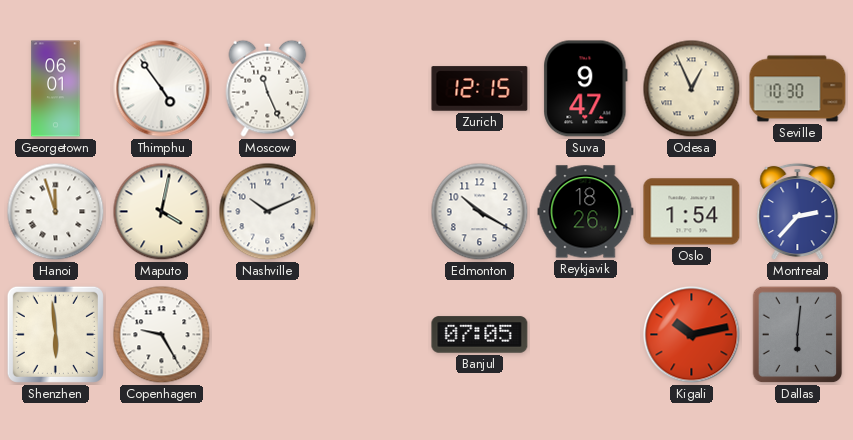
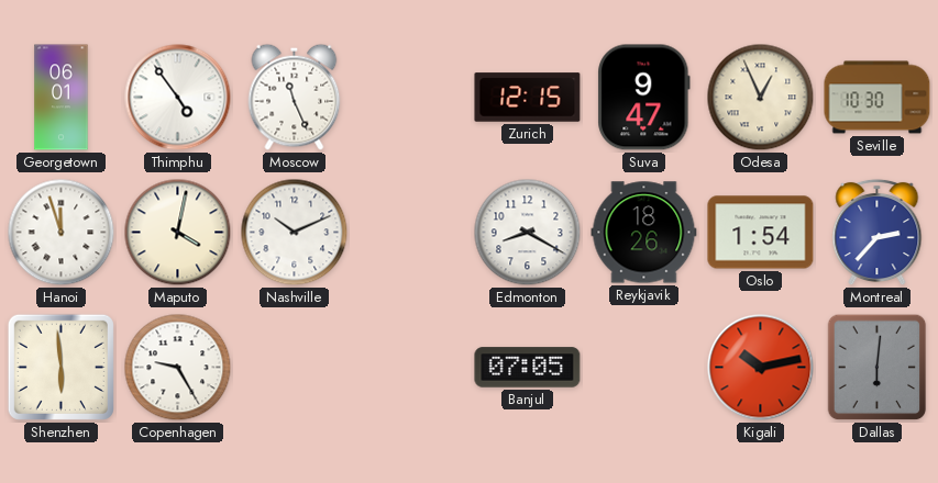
Edmonton: 10:20 -> 8:20 (528, 233)
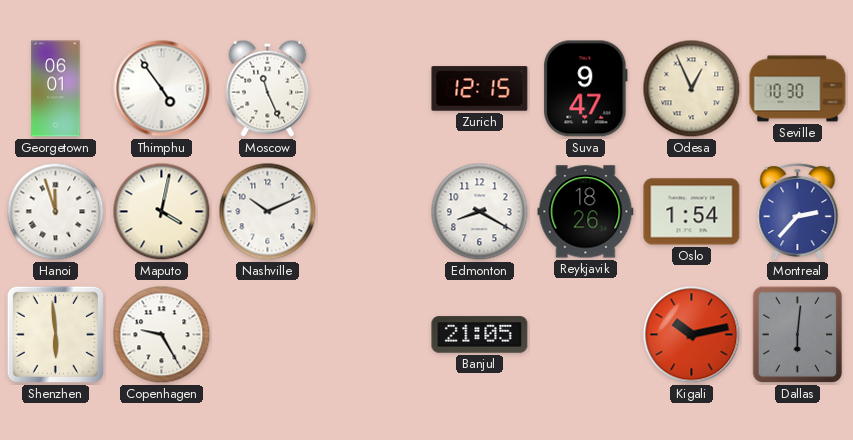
Banjul: 07:05 -> 21:05 (480, 335)
